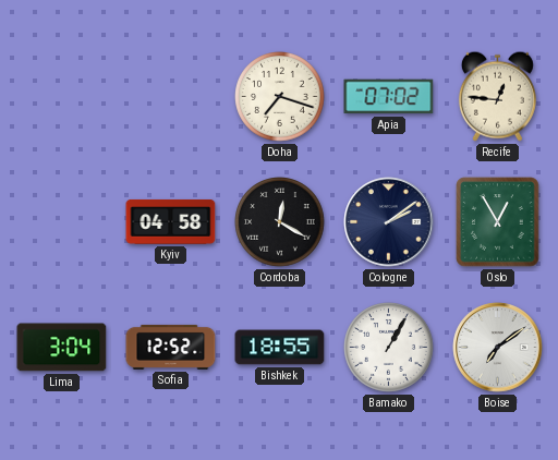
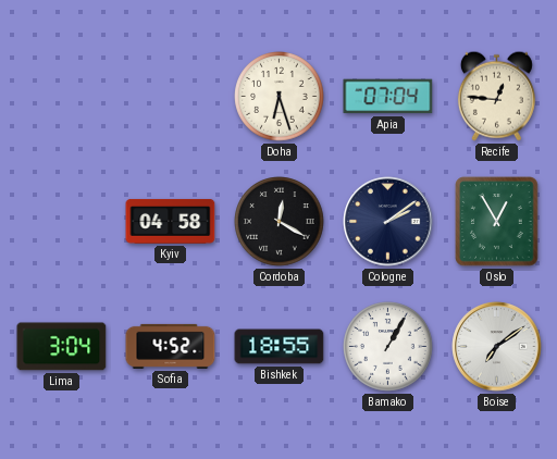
Doha: 7:18 -> 6:27 (280, 97)
Apia: 07:02 -> 07:04 (388, 97)
Sofia: 12:52 -> 4:52 (171, 346)
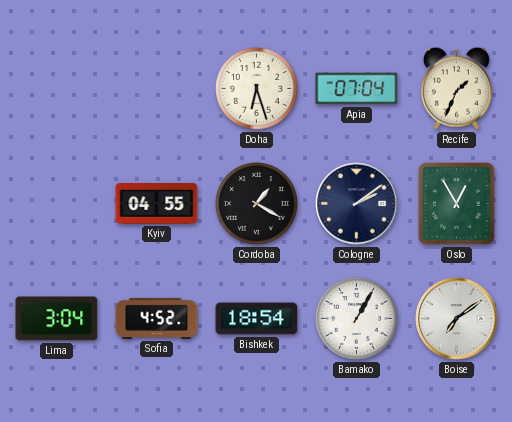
Recife: 12:46 -> 1:34 (456, 88)
Kyiv: 04:58 -> 04:55 (157, 204)
Cordoba: 12:20 -> 1:20 (257, 204)
Bishkek: 18:55 -> 18:54 (257, 319)
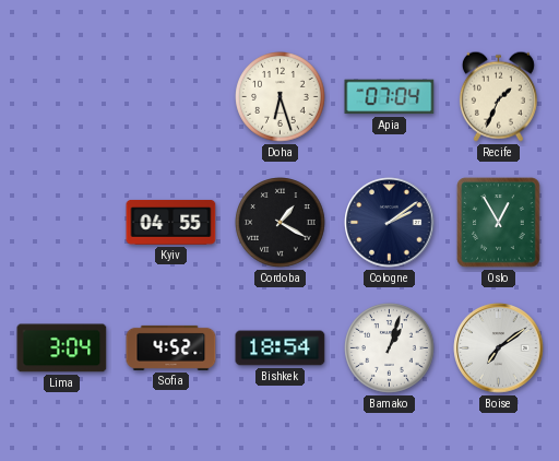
Bamako: 1:05 -> 1:03 (390, 348)
